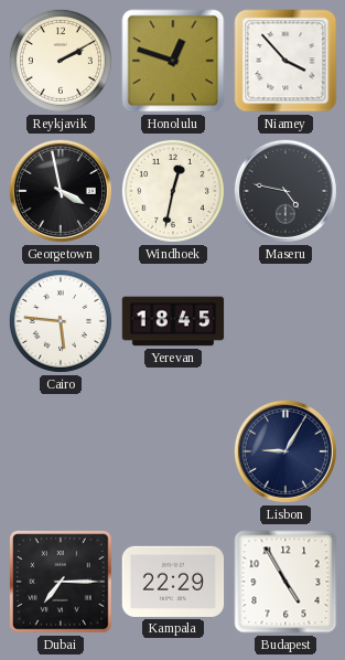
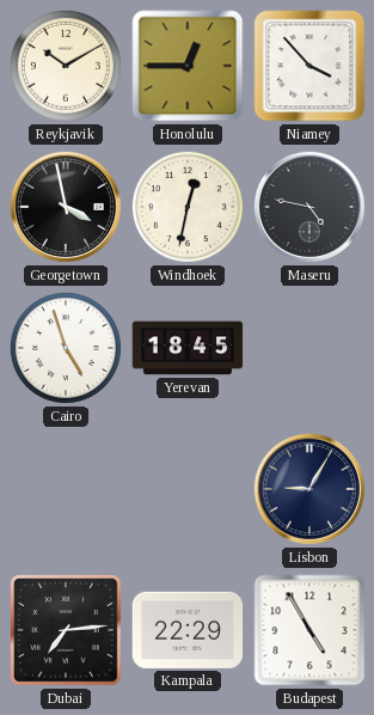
Reykjavik: 2:10 -> 10:10 (66, 66)
Honolulu: 12:48 -> 12:45 (188, 66)
Cairo: 5:46 -> 4:57 (66, 348)
Dubai: 7:15 -> 7:14 (67, 631)
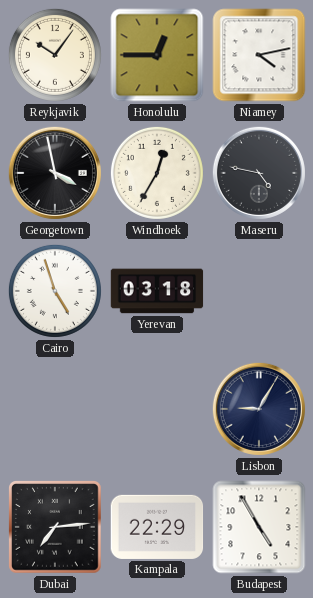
Reykjavik: 10:10 -> 10:06 (55, 55)
Niamey: 3:53 -> 4:13 (259, 55)
Windhoek: 12:32 -> 12:35 (157, 173)
Yerevan: 18:45 -> 03:18 (157, 291)
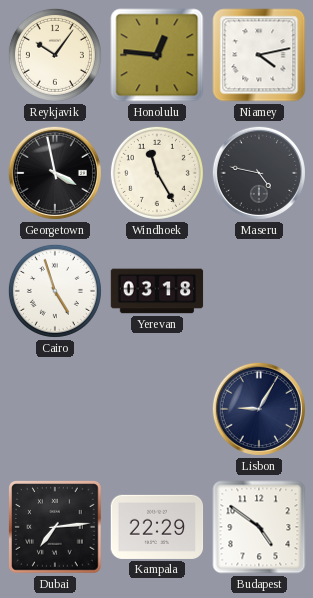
Honolulu: 12:45 -> 12:46 (157, 55)
Windhoek: 12:35 -> 11:25 (157, 173)
Budapest: 4:55 -> 4:51 (259, 527)
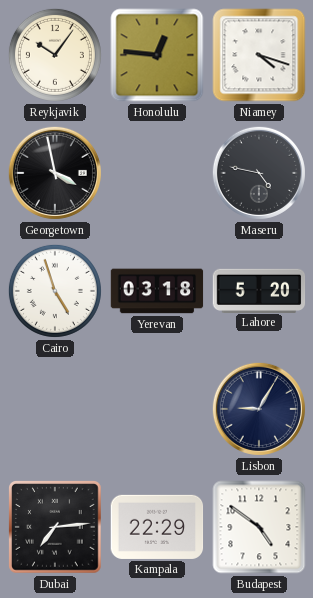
Niamey: 4:13 -> 4:18 (259, 55)
Windhoek: 11:25 -> none (157, 173)
Lahore: none -> 5:20 (259, 290)
